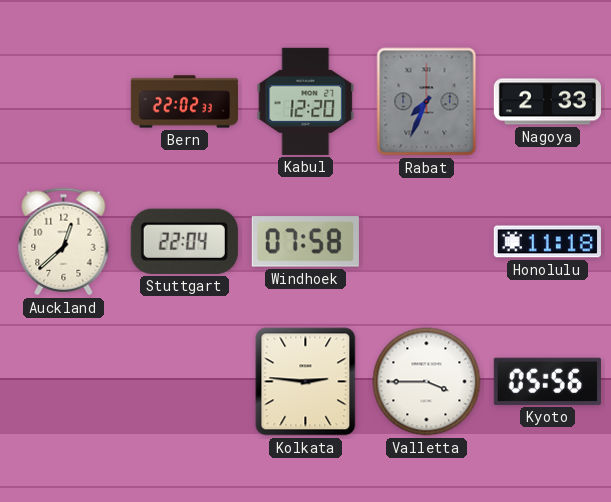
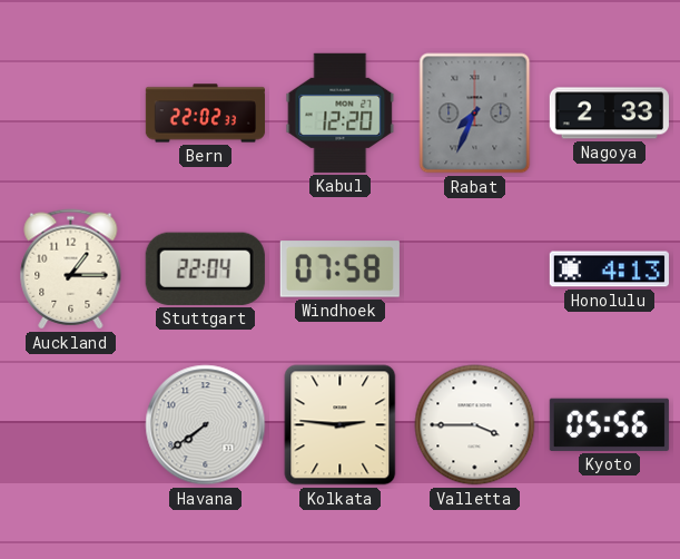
Auckland: 12:38 -> 1:15 (71, 269)
Honolulu: 11:18 -> 4:13 (609, 269)
Havana: none -> 7:39 (206, 425)
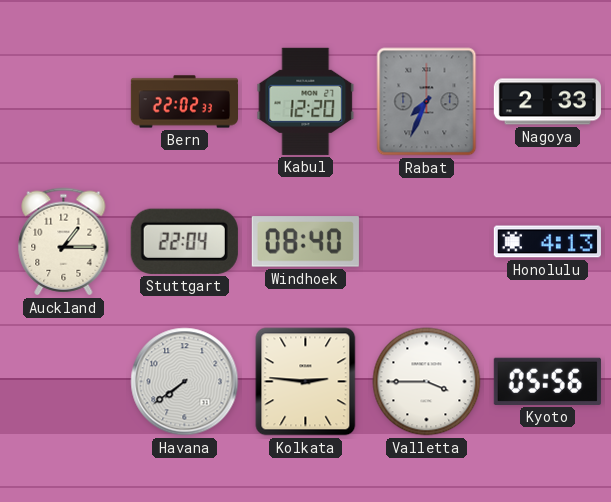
Windhoek: 07:58 -> 08:40 (305, 242)
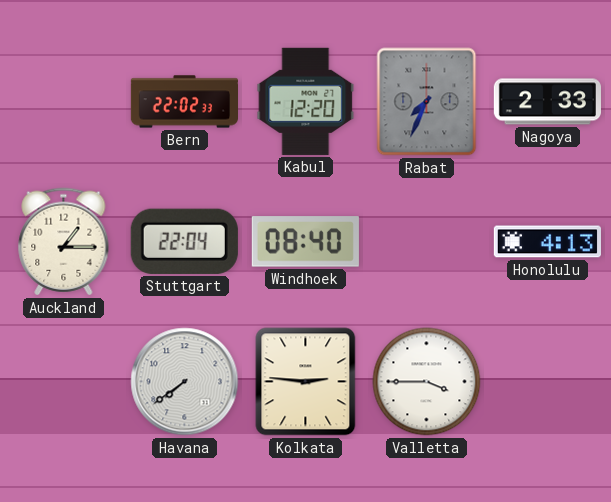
Kyoto: 05:56 -> none (547, 381)
